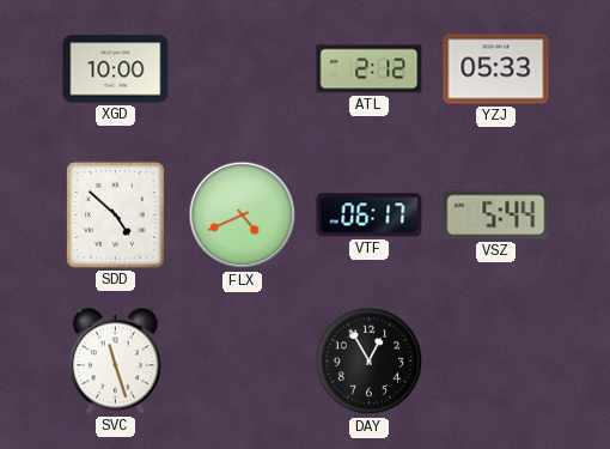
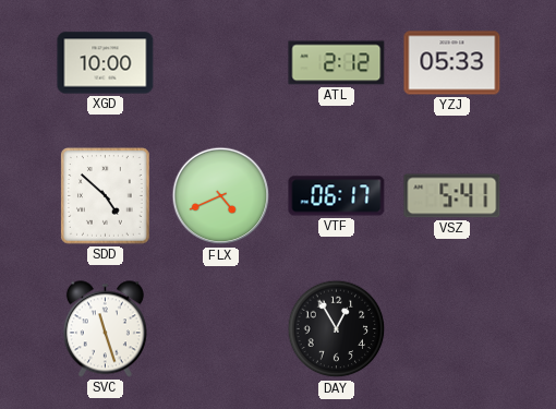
VSZ: 5:44 -> 5:41 (452, 196)
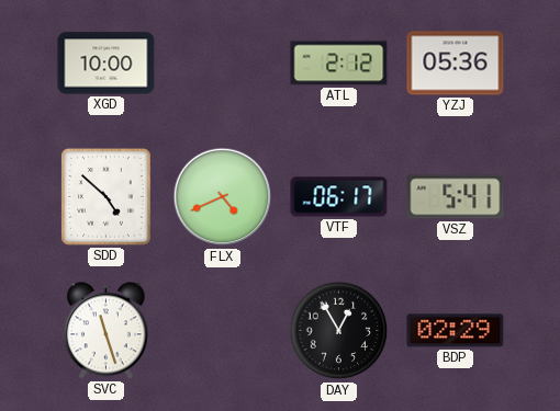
YZJ: 05:33 -> 05:36 (456, 64)
BDP: none -> 02:29 (456, 331)
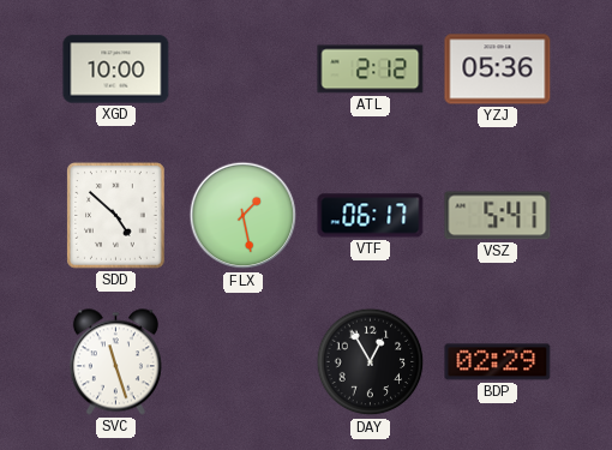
FLX: 4:41 -> 1:28 (244, 216)
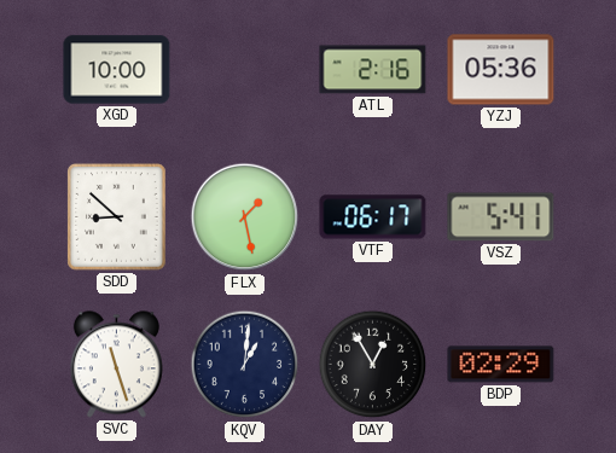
ATL: 2:12 -> 2:16 (373, 70)
SDD: 4:52 -> 8:52 (117, 217)
KQV: none -> 1:01 (245, 365)
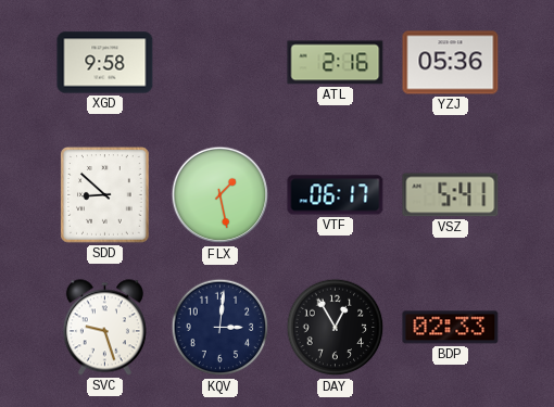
XGD: 10:00 -> 9:58 (105, 63)
SVC: 11:27 -> 9:27 (104, 328)
KQV: 1:01 -> 3:01 (221, 328)
BDP: 02:29 -> 02:33 (451, 328)
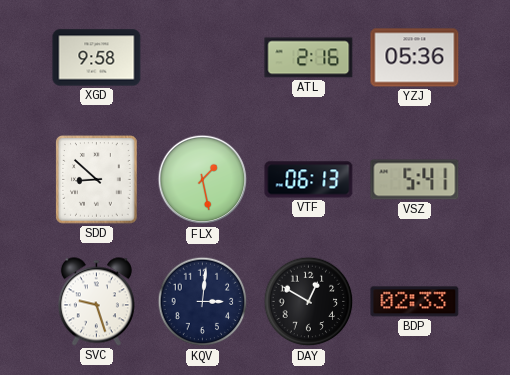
VTF: 06:17 -> 06:13 (309, 180)
DAY: 12:55 -> 12:50 (309, 302)
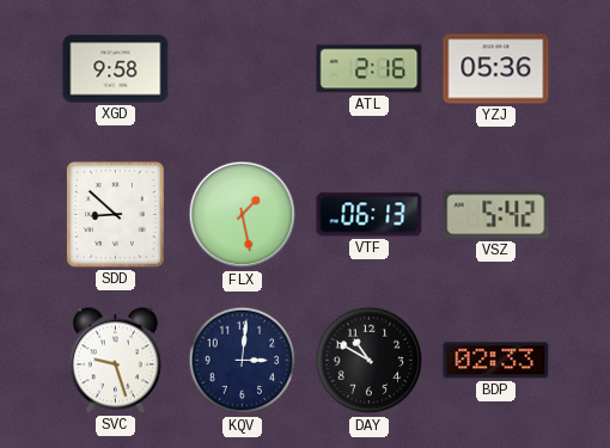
VSZ: 5:41 -> 5:42 (496, 215)
DAY: 12:50 -> 10:50 (370, 361)
